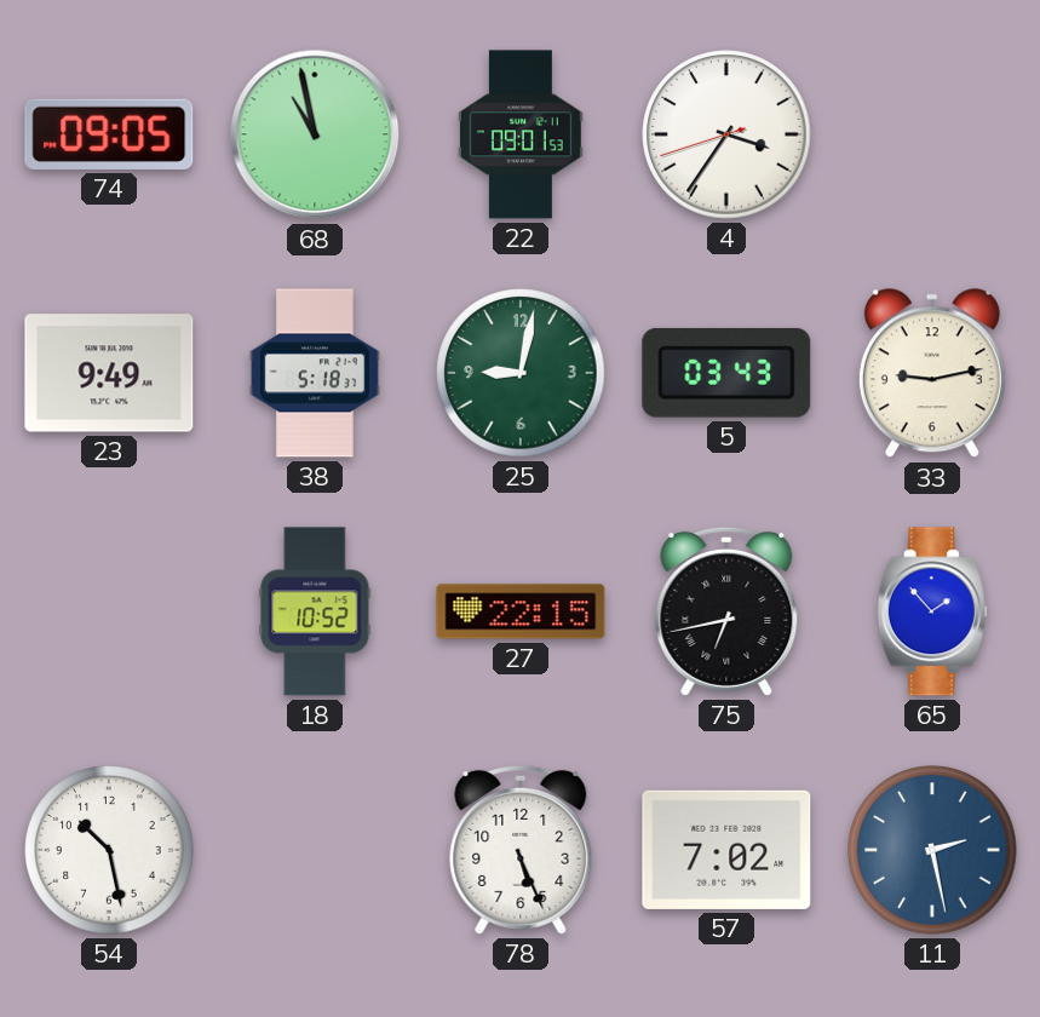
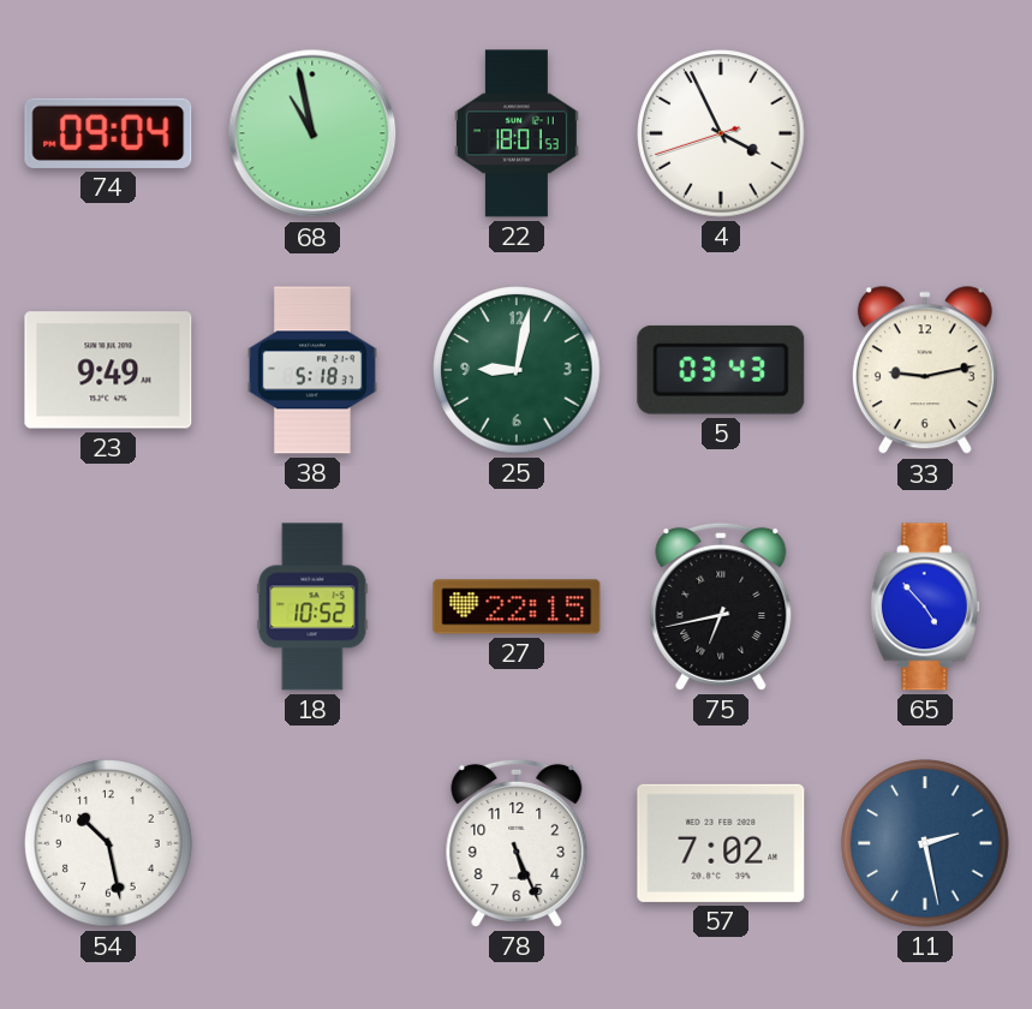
74: 09:05 -> 09:04 (108, 133)
22: 09:01 -> 18:01 (518, 133)
4: 3:35 -> 3:55 (721, 133)
65: 1:53 -> 4:53 (925, 607)
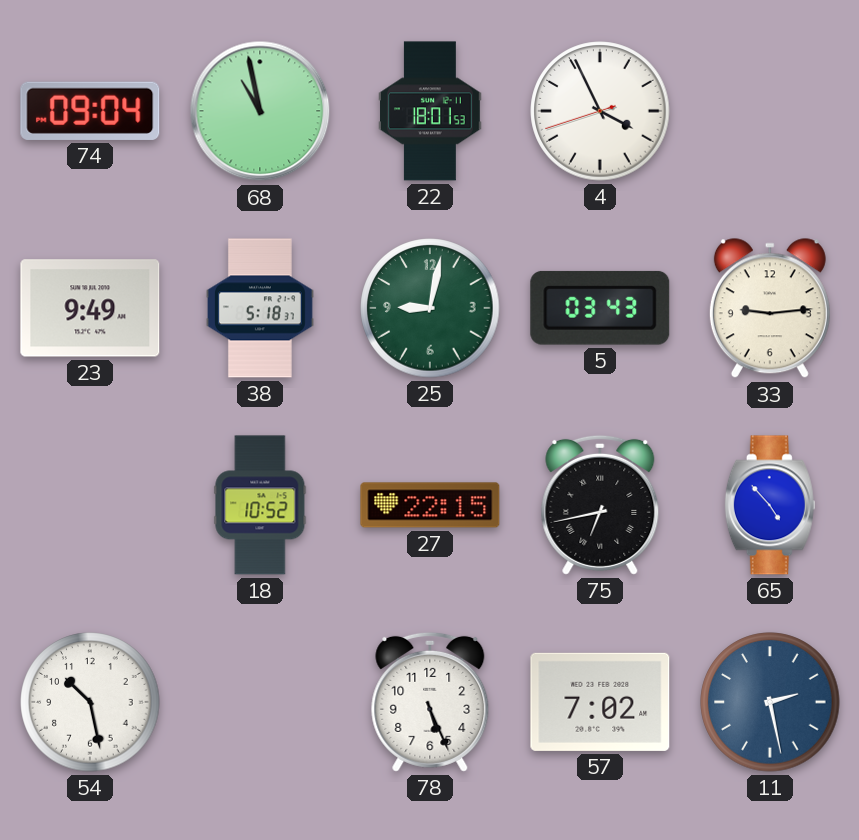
33: 9:13 -> 9:14 (770, 309)
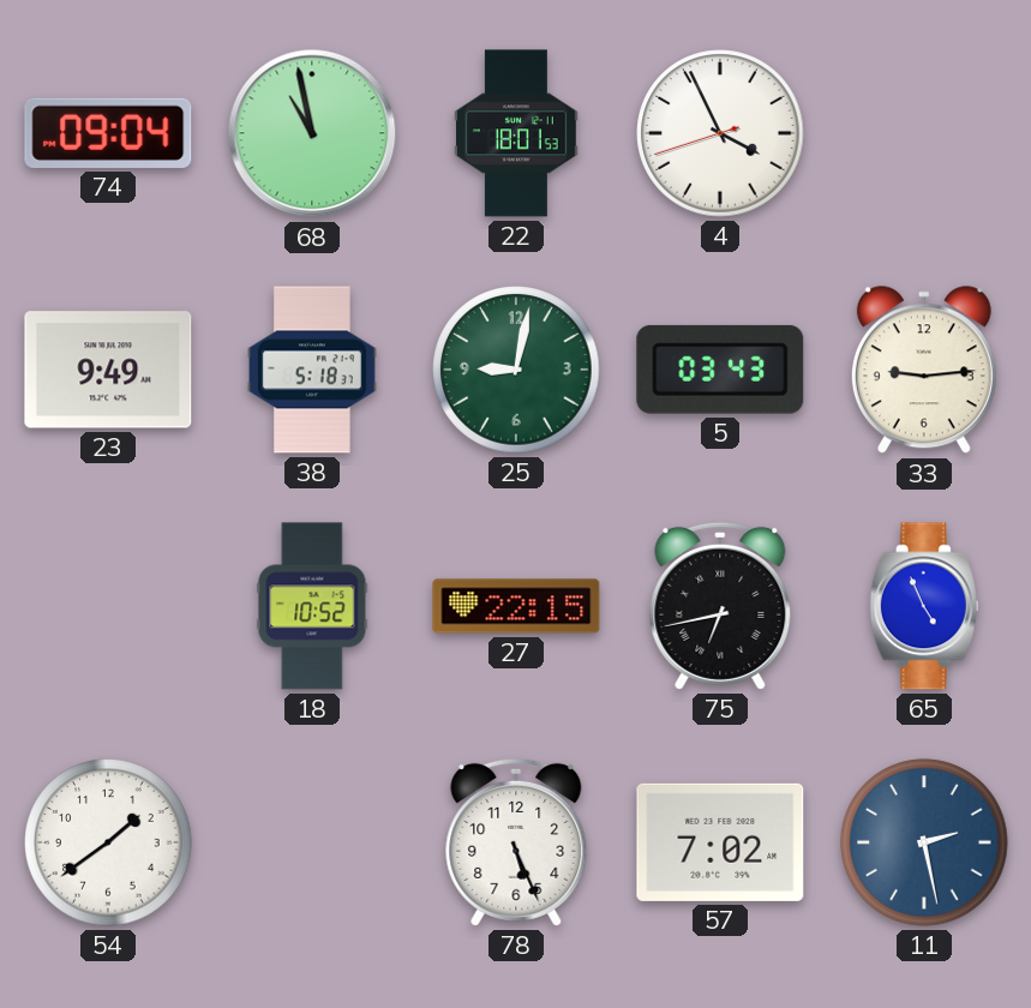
65: 4:53 -> 4:56 (924, 606)
54: 10:28 -> 1:39 (108, 842)
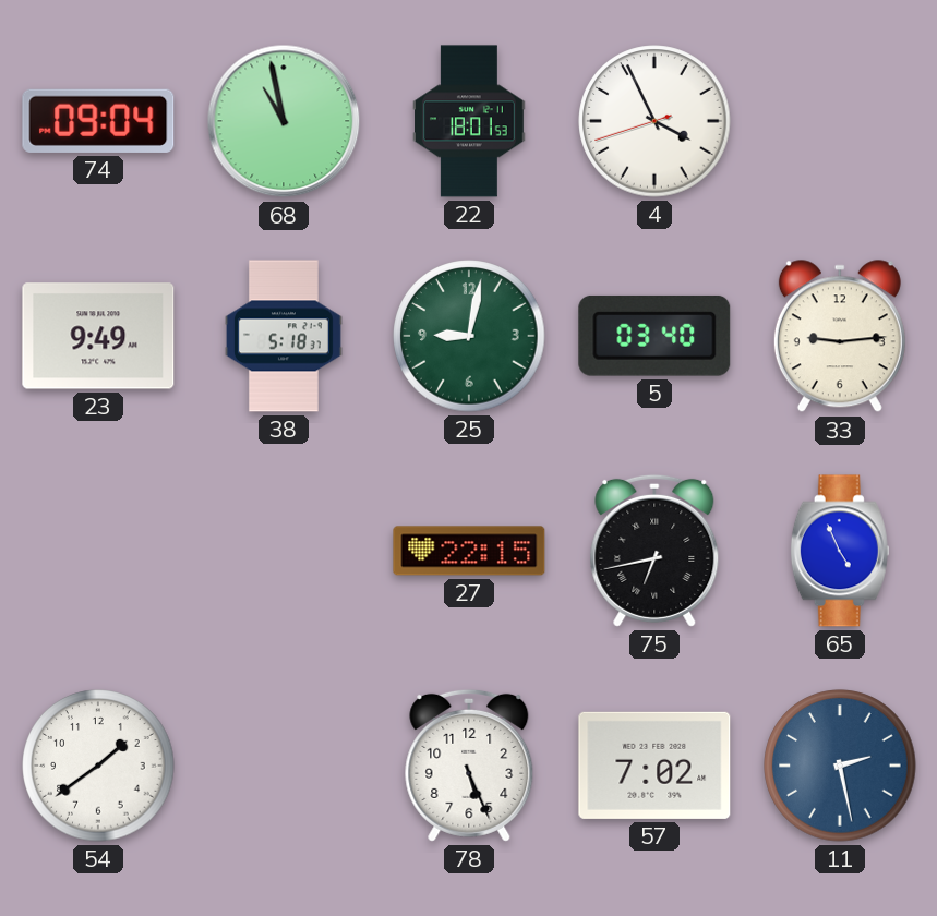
5: 03:43 -> 03:40 (654, 336)
18: 10:52 -> none (312, 606)
